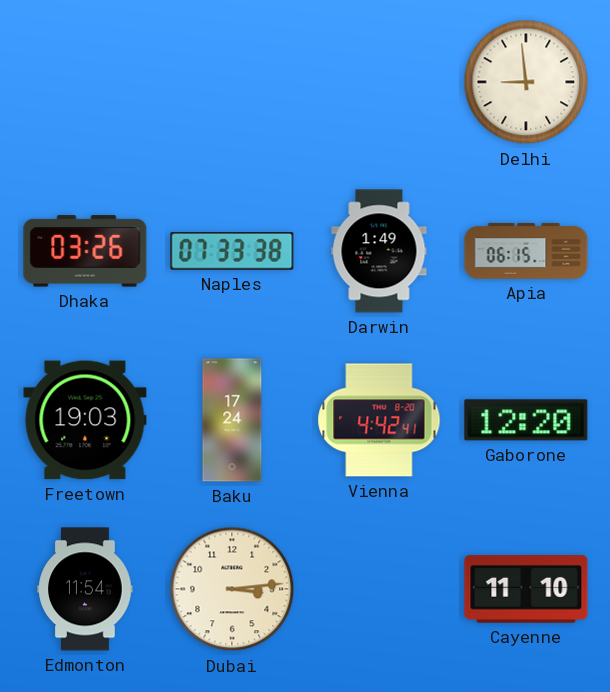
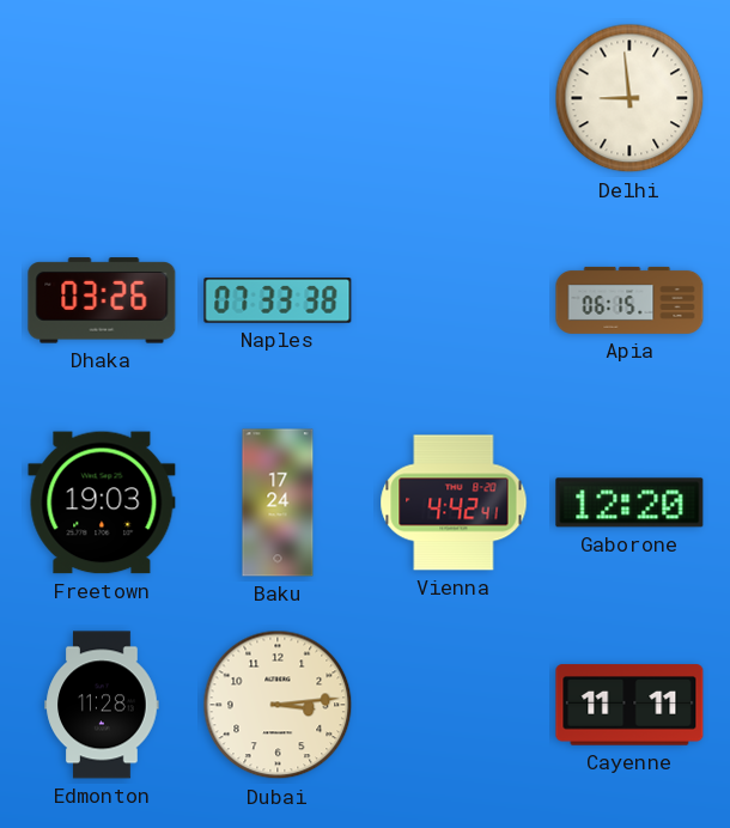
Darwin: 1:49 -> none (379, 251)
Edmonton: 11:54 -> 11:28 (102, 705)
Cayenne: 11:10 -> 11:11 (629, 705)
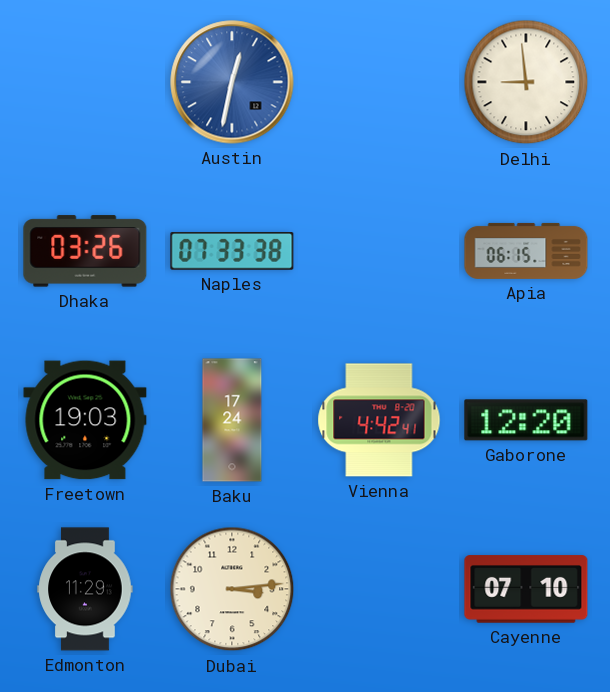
Austin: none -> 12:32 (232, 82)
Edmonton: 11:28 -> 11:29 (85, 589)
Cayenne: 11:11 -> 07:10 (526, 589)
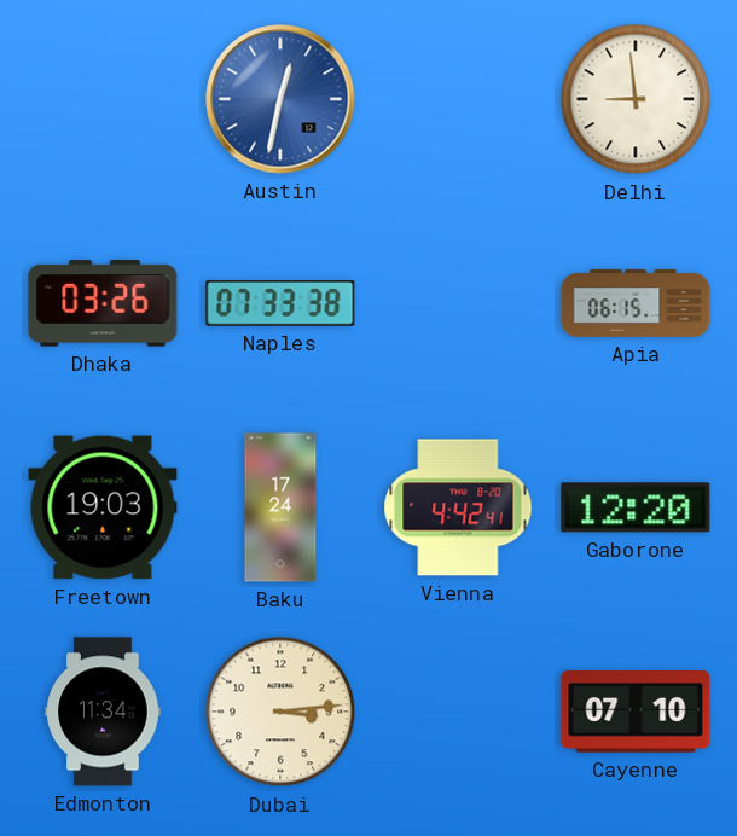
Edmonton: 11:29 -> 11:34 (103, 712)
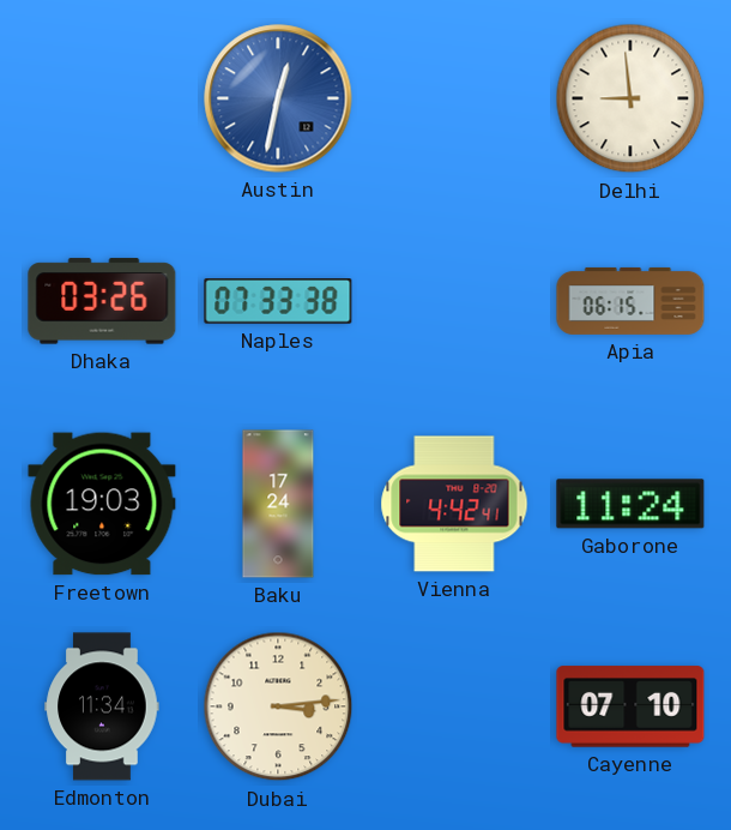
Gaborone: 12:20 -> 11:24 (630, 504)
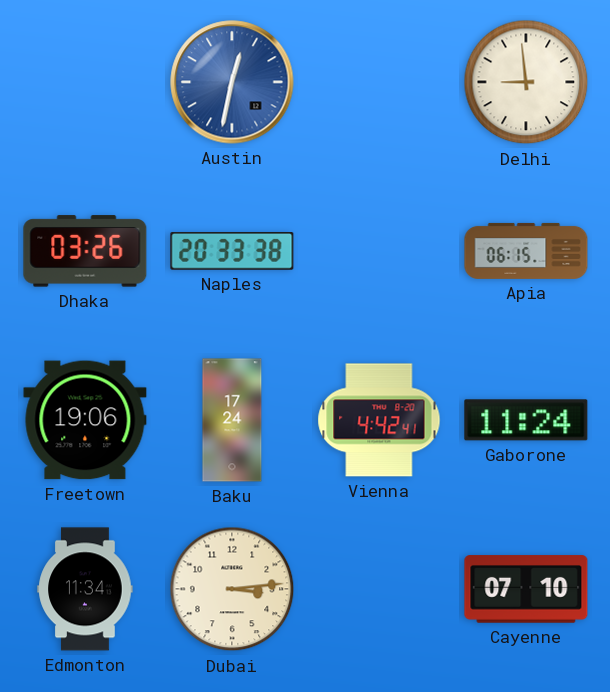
Naples: 07:33 -> 20:33 (232, 252)
Freetown: 19:03 -> 19:06 (85, 420)
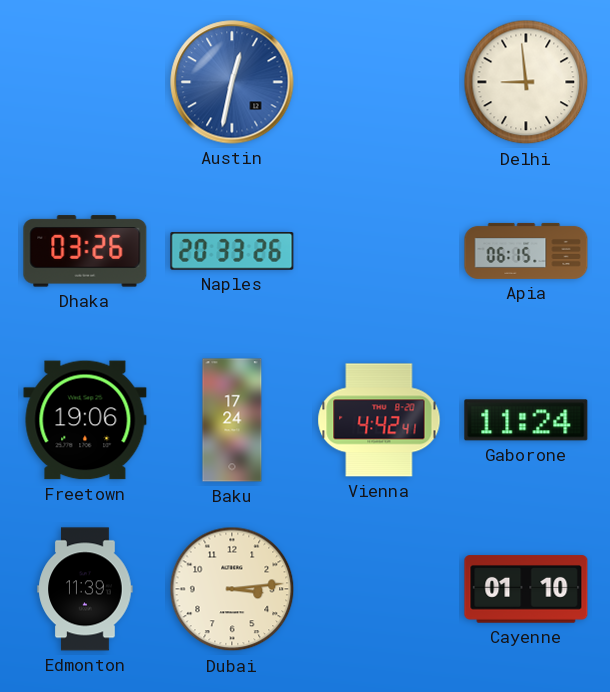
Naples: 20:33:38 -> 20:33:26 (232, 252)
Edmonton: 11:34 -> 11:39 (85, 589)
Cayenne: 07:10 -> 01:10 (526, 589)
